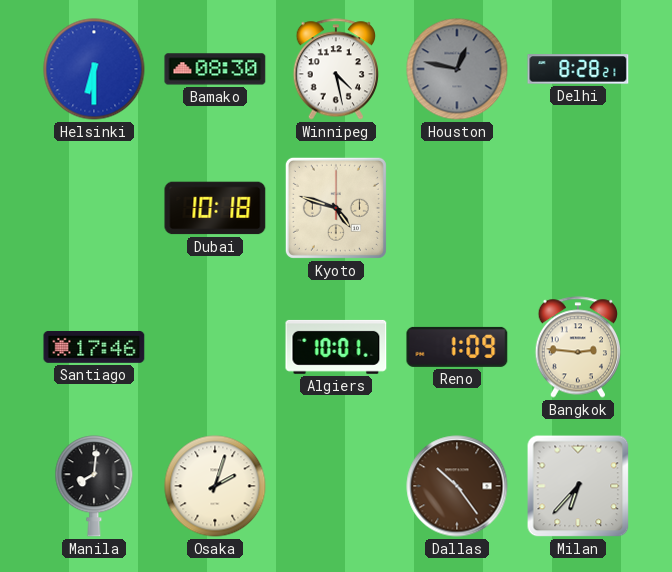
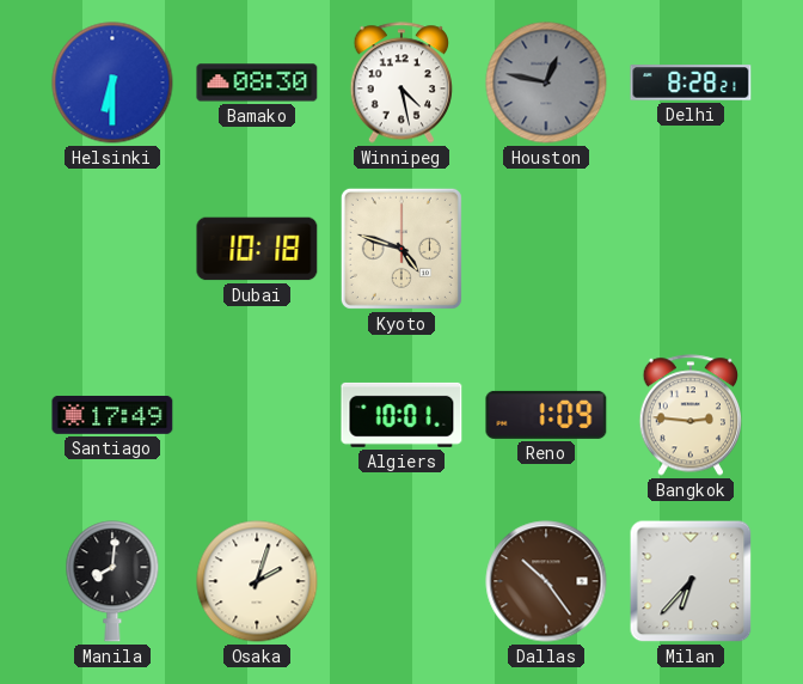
Santiago: 17:46 -> 17:49 (112, 415)
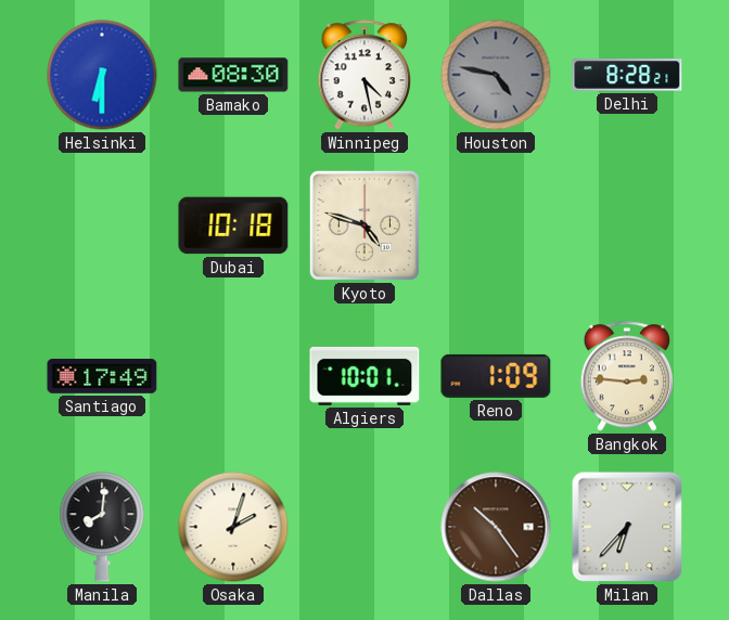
Houston: 12:47 -> 4:47 (496, 75)
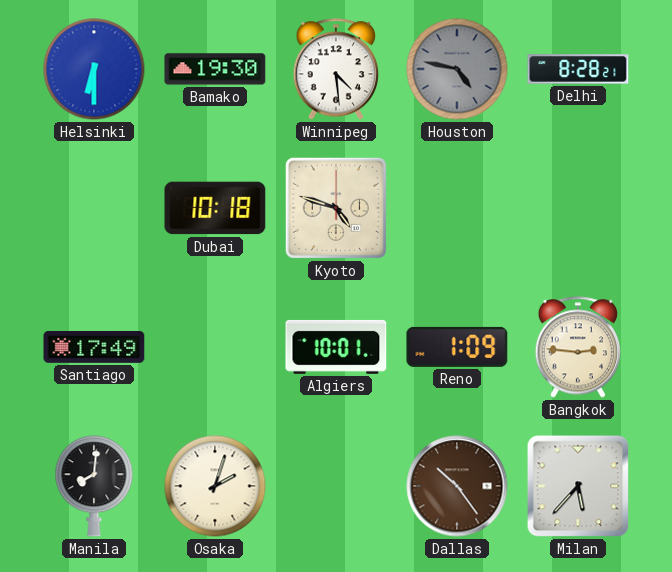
Bamako: 08:30 -> 19:30 (215, 69)
Winnipeg: 4:28 -> 4:29 (335, 69)
Milan: 6:37 -> 5:37 (578, 486)
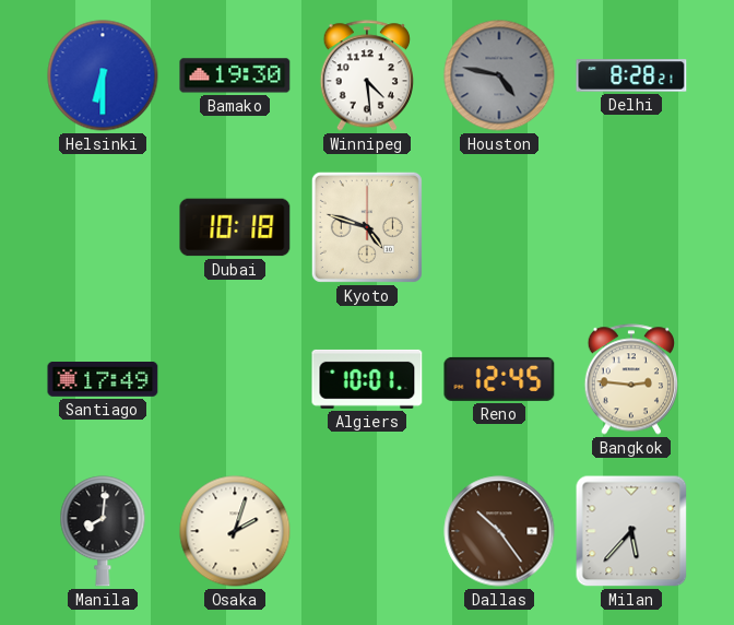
Reno: 1:09 -> 12:45 (499, 379)
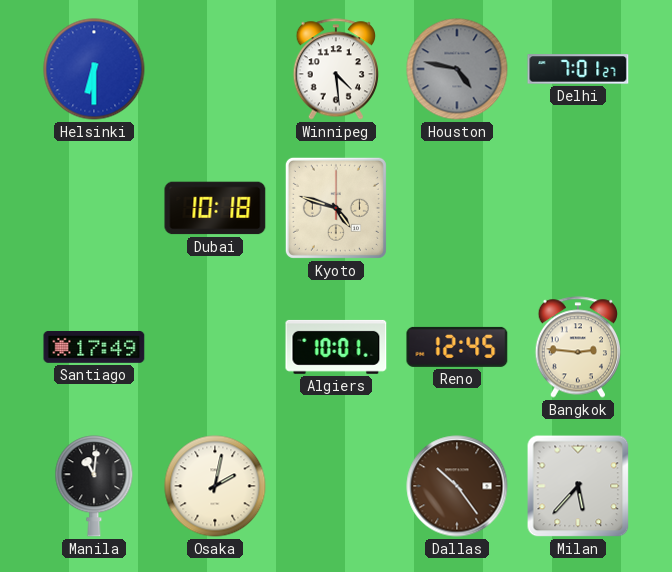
Bamako: 19:30 -> none (235, 75)
Delhi: 8:28 -> 7:01 (578, 69)
Manila: 8:01 -> 11:01 (94, 486)
Osaka: 2:03 -> 2:02 (215, 486)
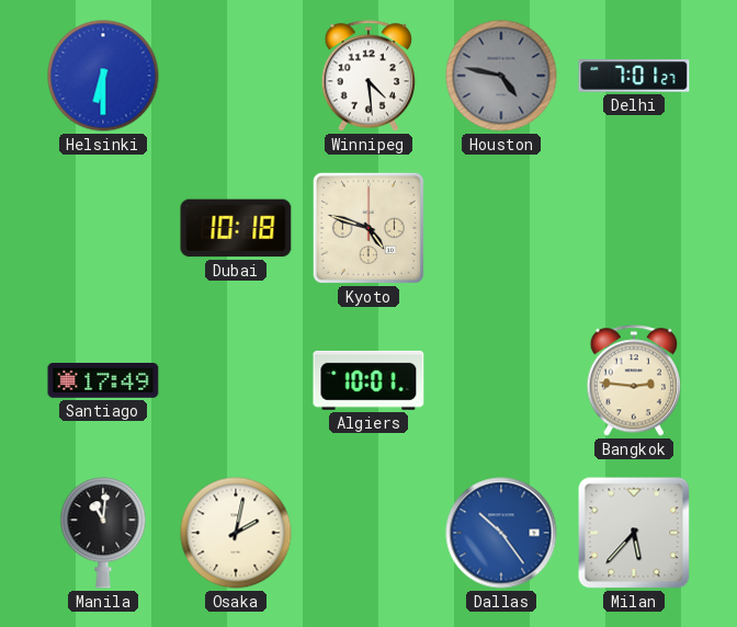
Reno: 12:45 -> none (457, 347)
Dallas dial: brown -> blue (501, 533)
